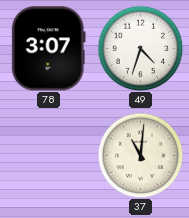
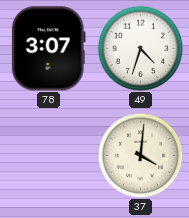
37: 11:01 -> 4:01 (140, 155)
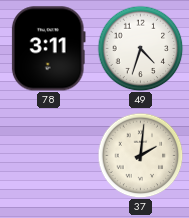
78: 3:07 -> 3:11 (48, 49)
37: 4:01 -> 2:01 (140, 155)
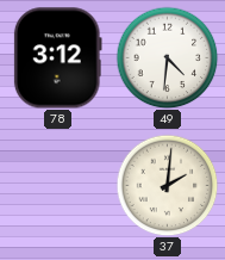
78: 3:11 -> 3:12 (57, 58)
49: 4:33 -> 4:31 (167, 57)
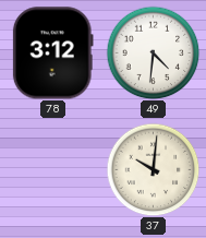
37: 2:01 -> 10:01 (153, 169)
